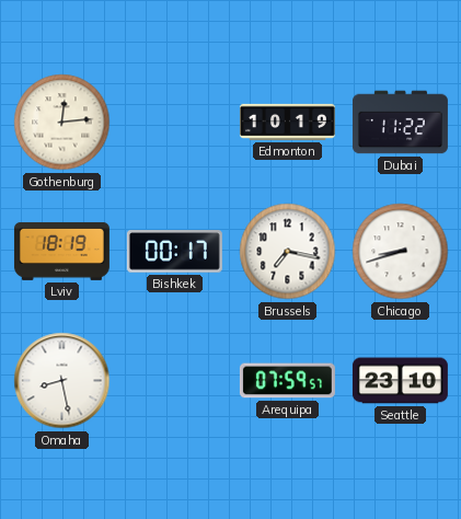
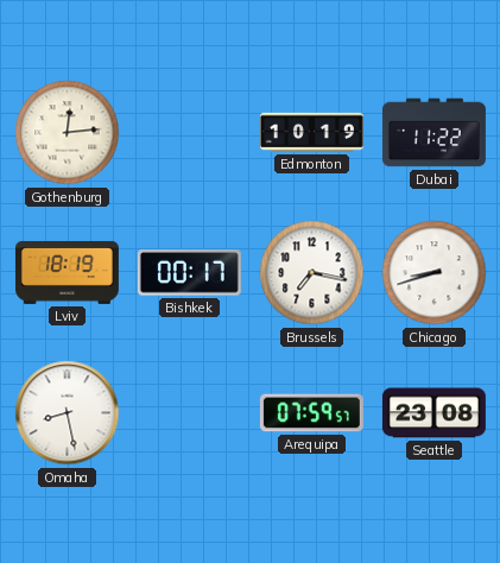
Seattle: 23:10 -> 23:08 (433, 413)
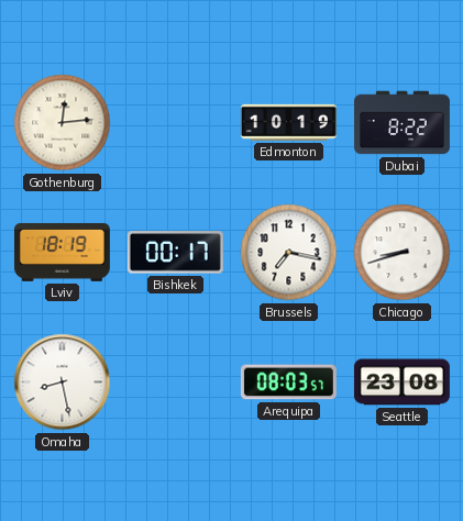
Dubai: 11:22 -> 8:22 (401, 123)
Arequipa: 07:59 -> 08:03 (288, 383)
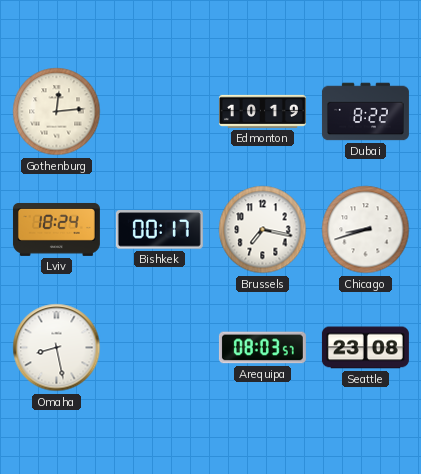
Lviv: 18:19 -> 18:24 (56, 229)
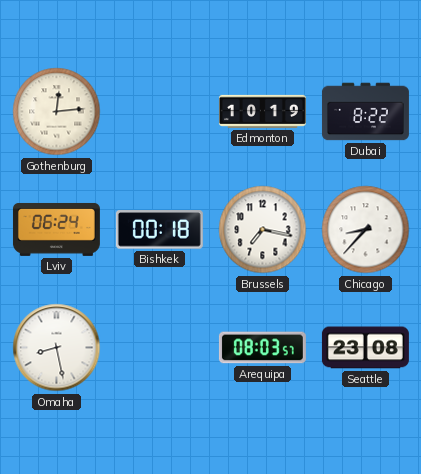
Lviv: 18:24 -> 06:24 (56, 229)
Bishkek: 00:17 -> 00:18 (159, 230)
Chicago: 8:42 -> 8:37 (366, 230)
